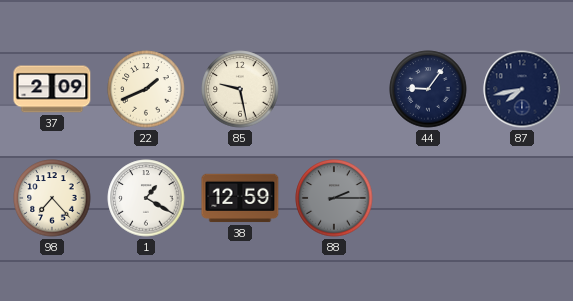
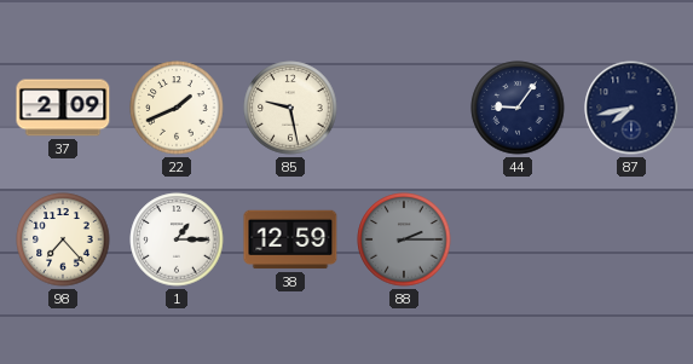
1: 1:20 -> 1:15 (177, 239)
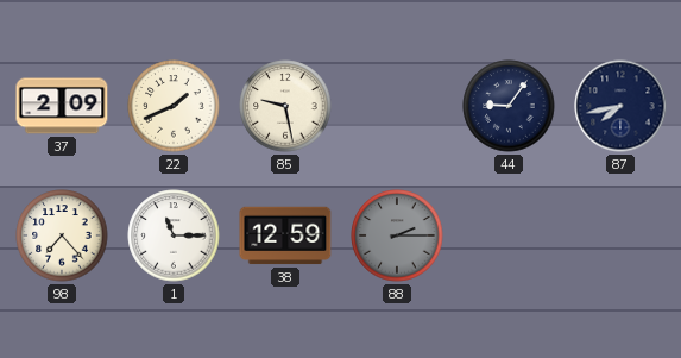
1: 1:15 -> 11:15 (174, 235)
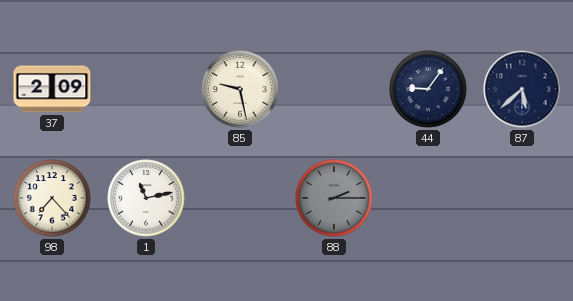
22: 1:41 -> none (174, 106)
87: 7:43 -> 5:38 (522, 89)
1: 11:15 -> 11:13 (146, 198)
38: 12:59 -> none (285, 235)
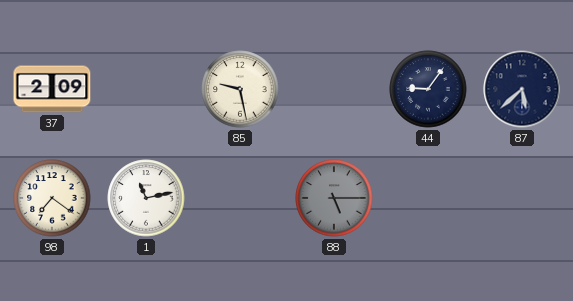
98: 7:23 -> 7:21 (52, 198)
88: 2:15 -> 5:15 (334, 198)
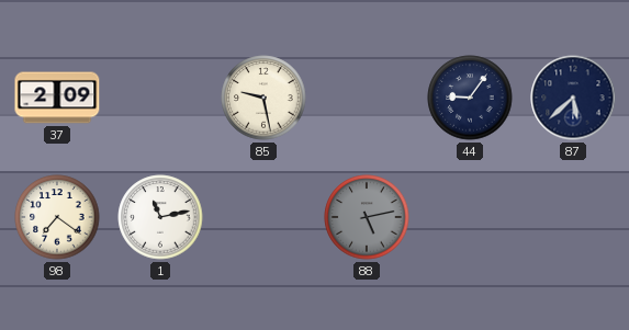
88: 5:15 -> 5:13 (367, 217)
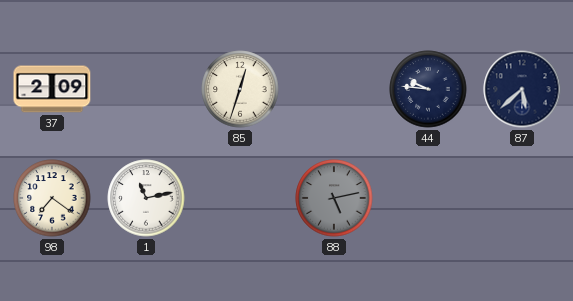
85: 9:28 -> 12:33 (240, 89)
44: 9:06 -> 9:46 (428, 89)
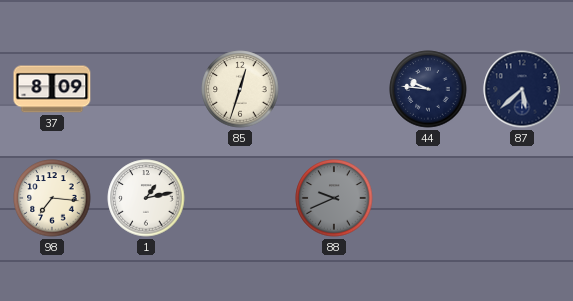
37: 2:09 -> 8:09 (52, 89)
98: 7:21 -> 7:16 (52, 198)
1: 11:13 -> 1:13 (146, 198)
88: 5:13 -> 9:41 (334, 198)
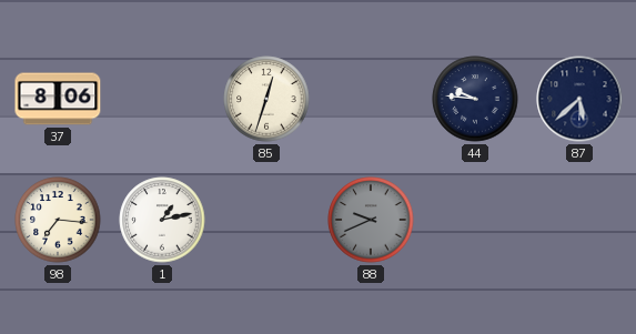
37: 8:09 -> 8:06 (58, 99)
